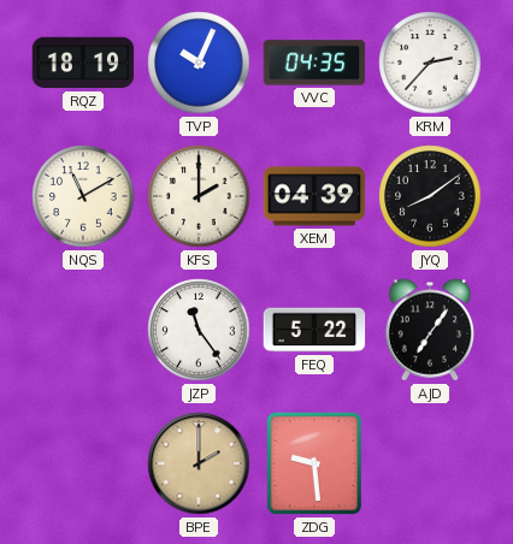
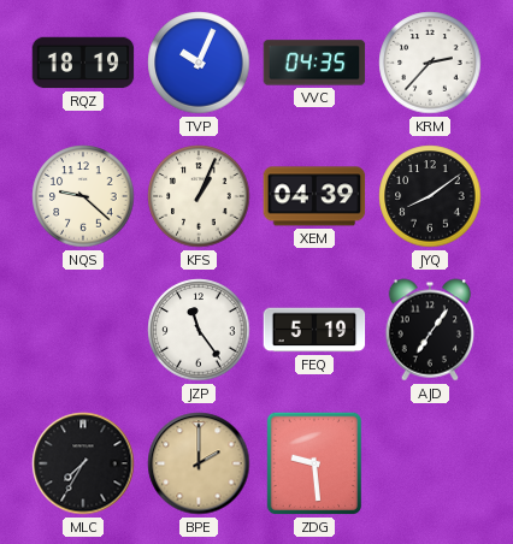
NQS: 11:10 -> 9:22 (83, 196)
KFS: 2:00 -> 1:04 (199, 196)
FEQ: 5:22 -> 5:19 (314, 330)
MLC: none -> 7:35 (83, 463)
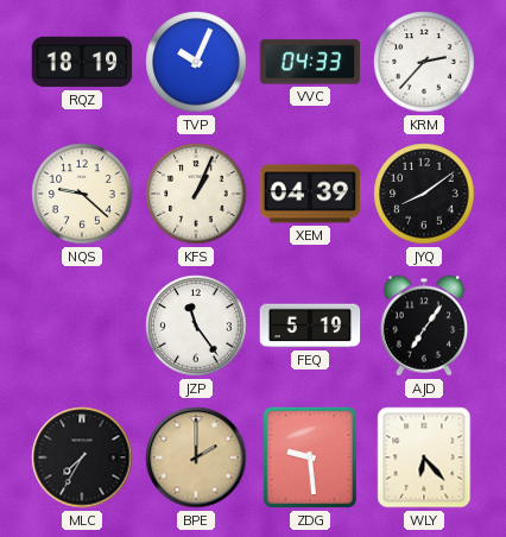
VVC: 04:35 -> 04:33 (310, 62)
WLY: none -> 6:23 (424, 457)
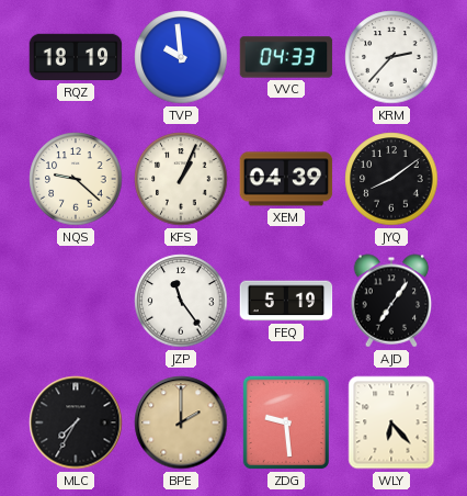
TVP: 10:04 -> 9:59 (181, 57)
